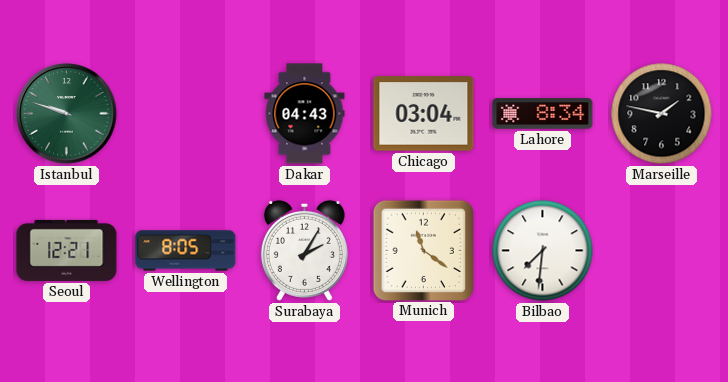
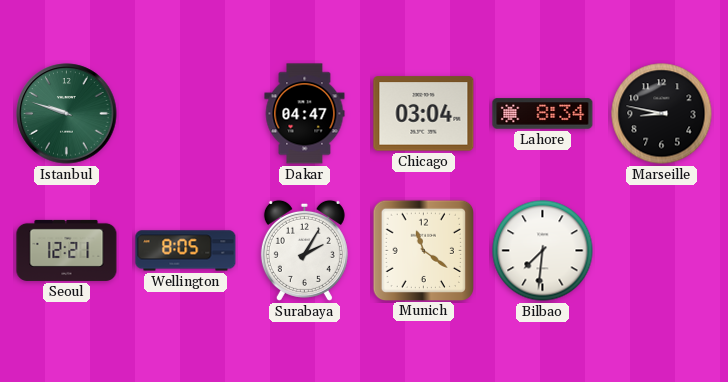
Dakar: 04:43 -> 04:47 (305, 114)
Marseille: 1:47 -> 8:47 (662, 114)
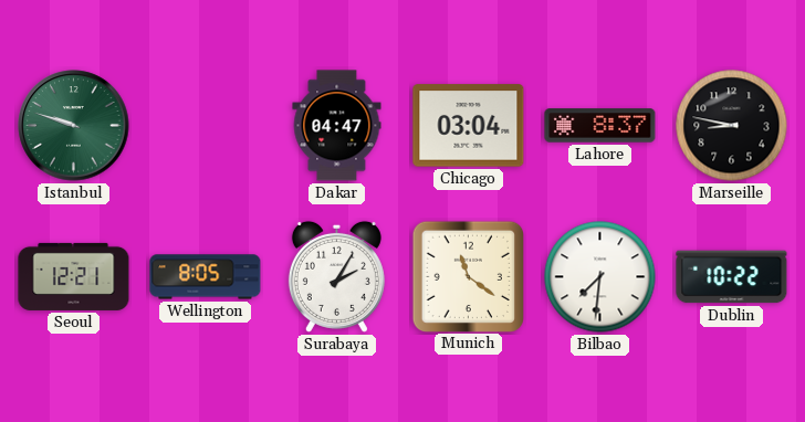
Lahore: 8:34 -> 8:37 (600, 126)
Dublin: none -> 10:22 (732, 277)
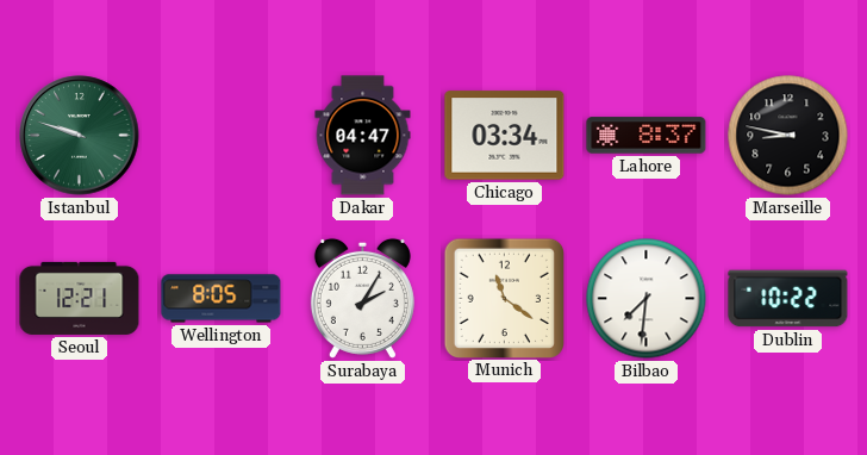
Chicago: 03:04 -> 03:34 (505, 136)
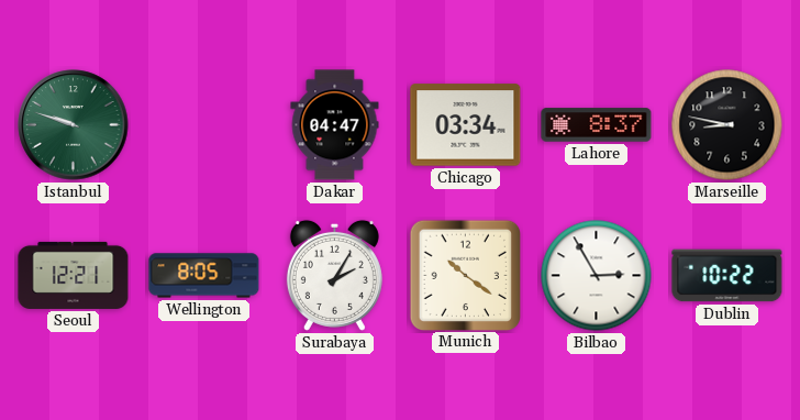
Munich: 11:21 -> 10:21 (465, 275)
Bilbao: 7:31 -> 2:55 (597, 276)
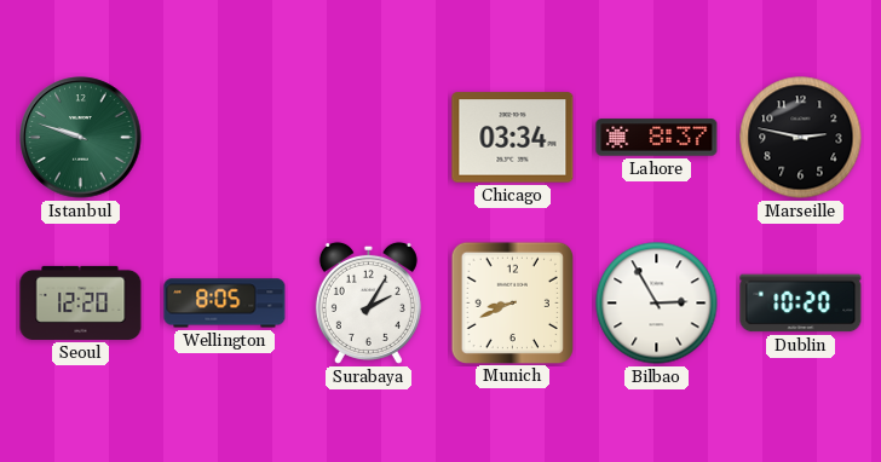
Dakar: 04:47 -> none (335, 125)
Marseille: 8:47 -> 2:47 (801, 138)
Seoul: 12:21 -> 12:20 (81, 302)
Munich: 10:21 -> 8:41 (512, 302)
Dublin: 10:22 -> 10:20 (801, 304)
